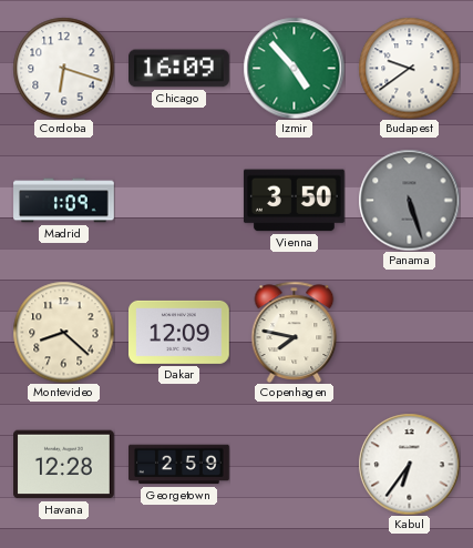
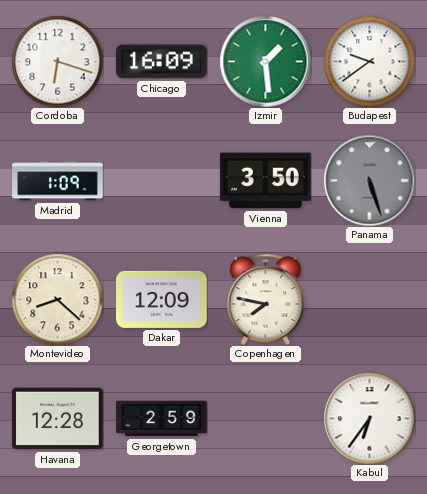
Izmir: 4:53 -> 1:29 (265, 61)
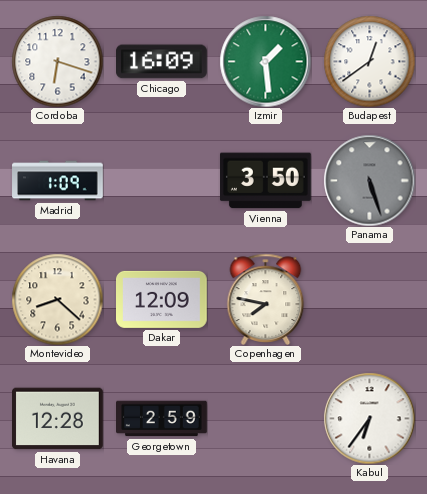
Budapest: 9:39 -> 12:39 (369, 61)
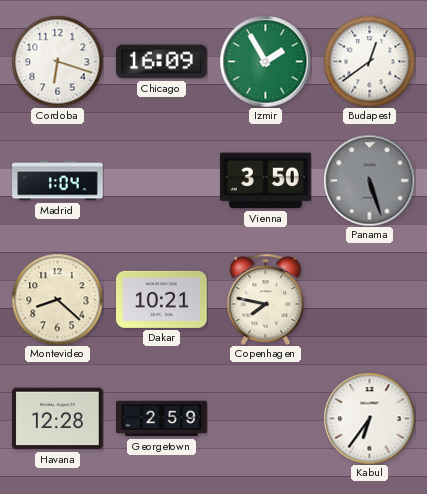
Izmir: 1:29 -> 1:55 (265, 61)
Madrid: 1:09 -> 1:04 (58, 181)
Dakar: 12:09 -> 10:21 (162, 299)
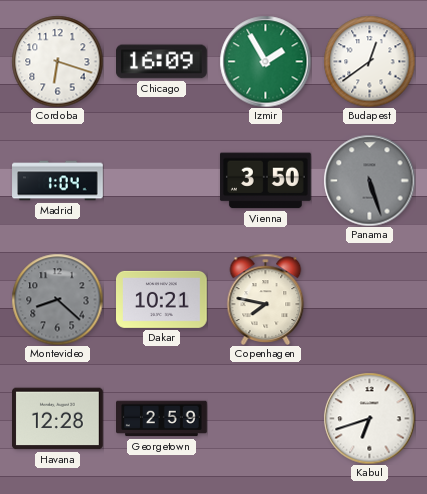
Montevideo dial: cream -> grey (57, 299)
Kabul: 6:36 -> 6:42 (369, 418)
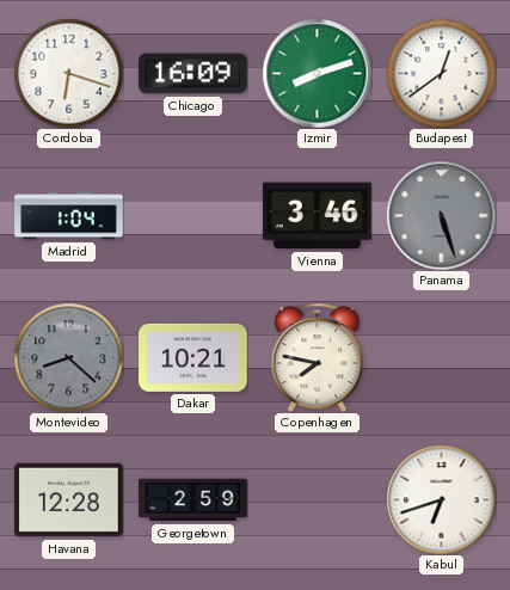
Izmir: 1:55 -> 8:12 (317, 73)
Vienna: 3:50 -> 3:46 (317, 216)
